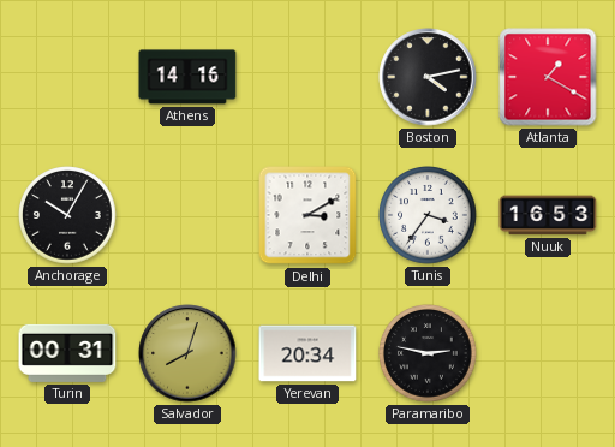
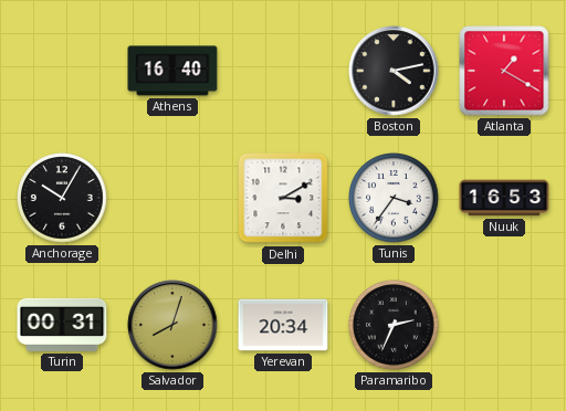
Athens: 14:16 -> 16:40 (172, 71)
Paramaribo: 2:47 -> 2:34 (395, 326)
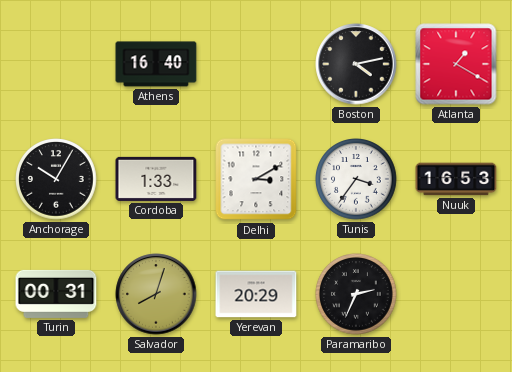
Cordoba: none -> 1:33 (156, 179)
Yerevan: 20:34 -> 20:29 (256, 294)
